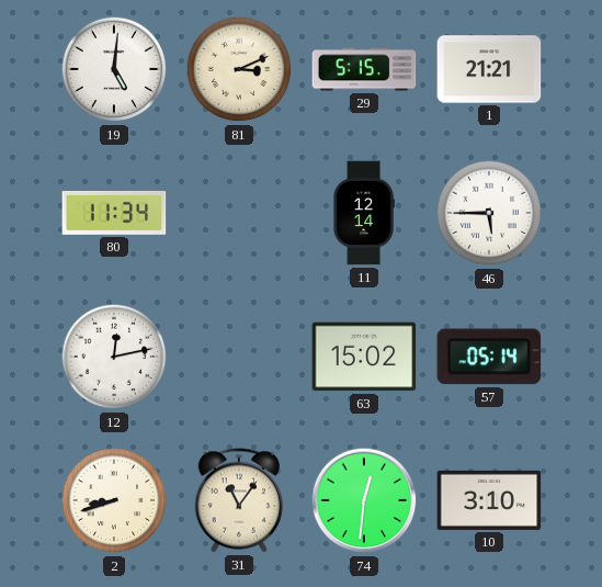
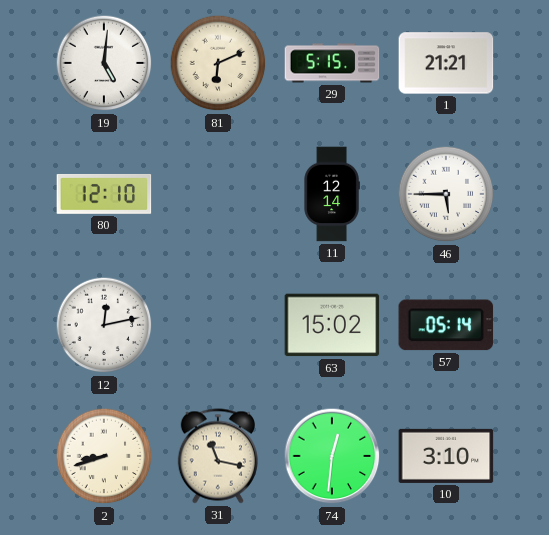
81: 3:11 -> 6:11 (218, 63)
80: 11:34 -> 12:10 (104, 194)
31: 11:06 -> 11:17 (217, 456)
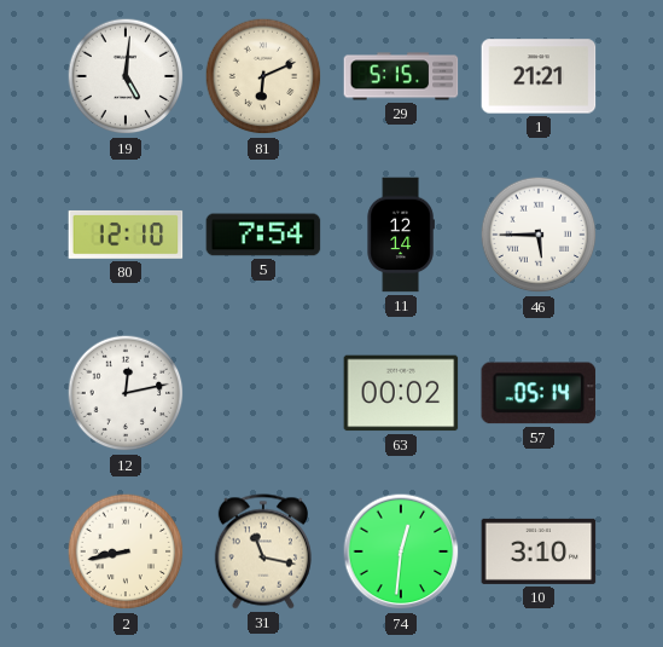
5: none -> 7:54 (263, 235)
63: 15:02 -> 00:02 (401, 393)
2: 8:42 -> 8:43 (126, 551)
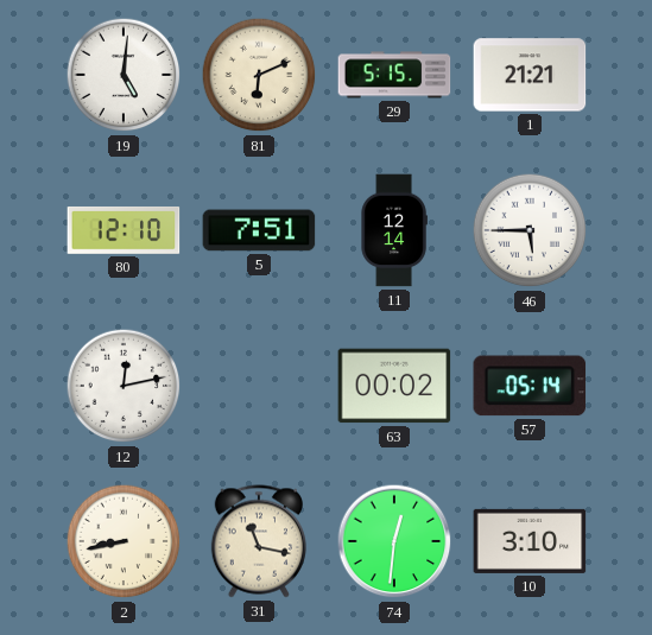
5: 7:54 -> 7:51 (259, 230)
